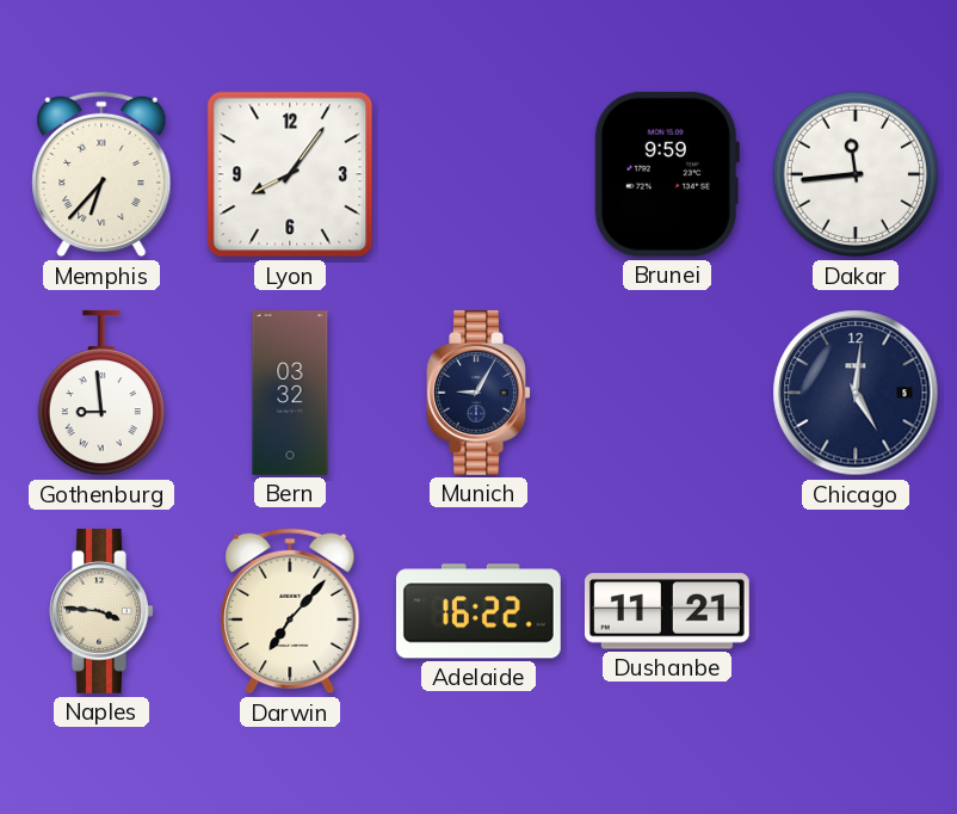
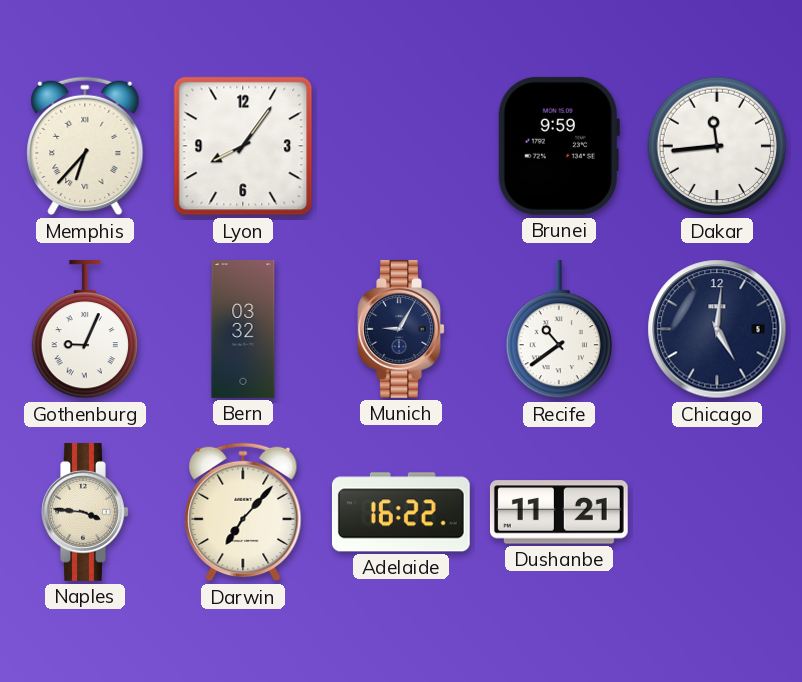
Gothenburg: 8:59 -> 9:04 (85, 329)
Recife: none -> 10:39 (559, 329)
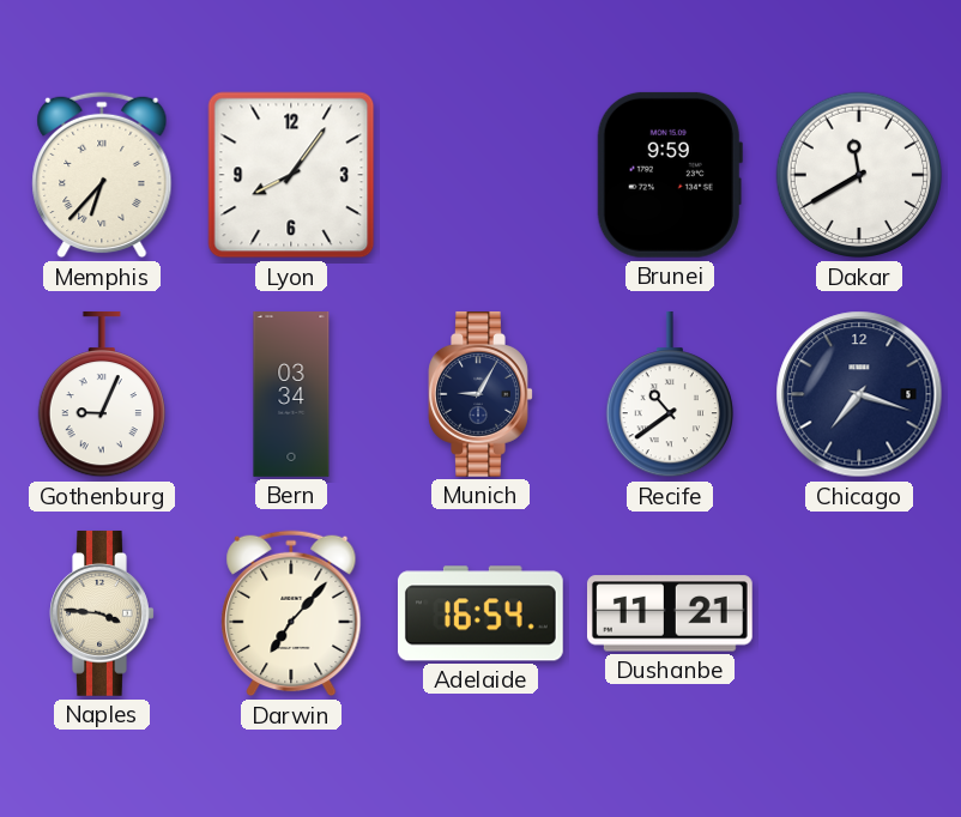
Dakar: 11:44 -> 11:40 (859, 175)
Bern: 03:32 -> 03:34 (291, 395)
Chicago: 5:01 -> 7:18 (859, 394)
Adelaide: 16:22 -> 16:54 (480, 613)
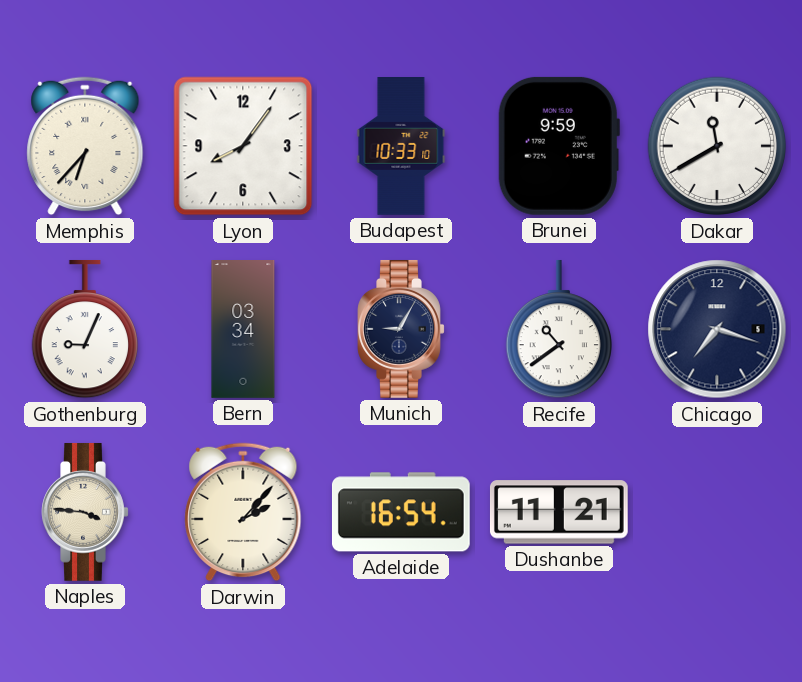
Budapest: none -> 10:33 (401, 147)
Darwin: 7:07 -> 2:07 (243, 512)
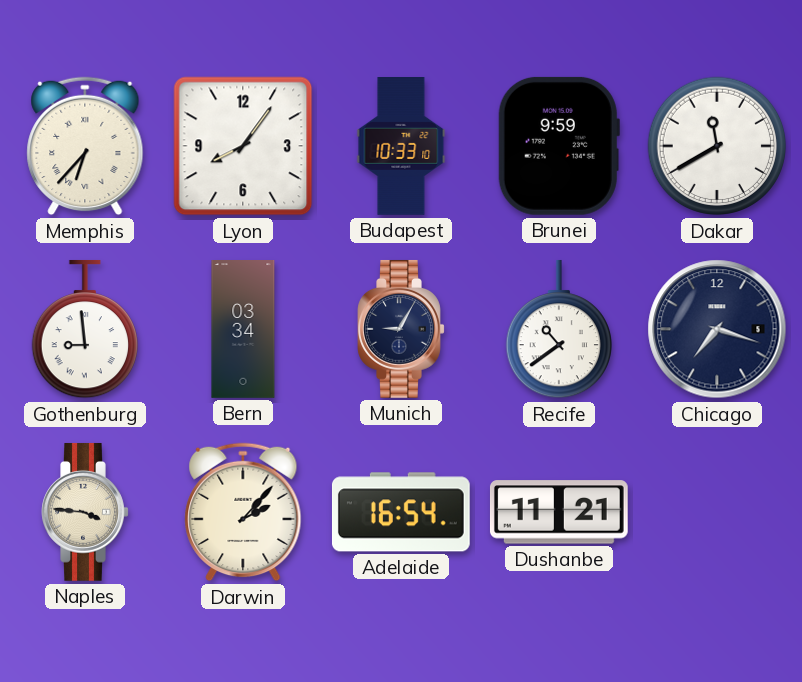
Gothenburg: 9:04 -> 8:59 (85, 329)
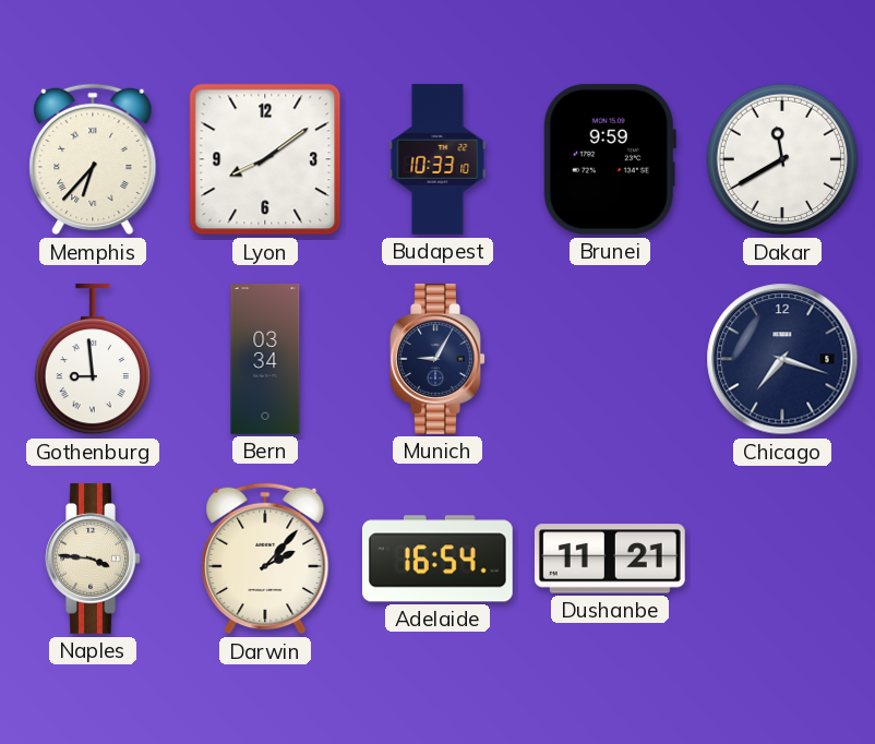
Lyon: 8:06 -> 8:09 (265, 159)
Recife: 10:39 -> none (559, 329)
